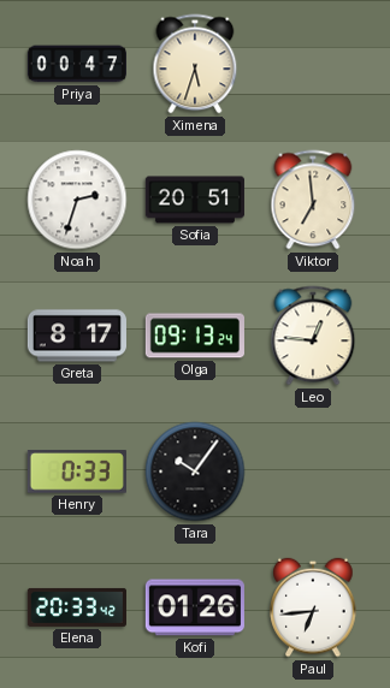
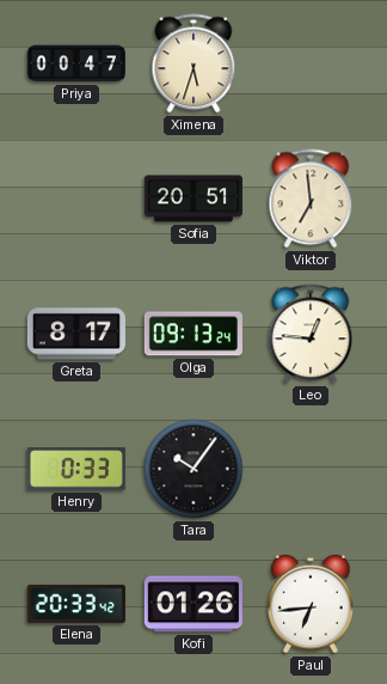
Noah: 2:33 -> none (77, 200)
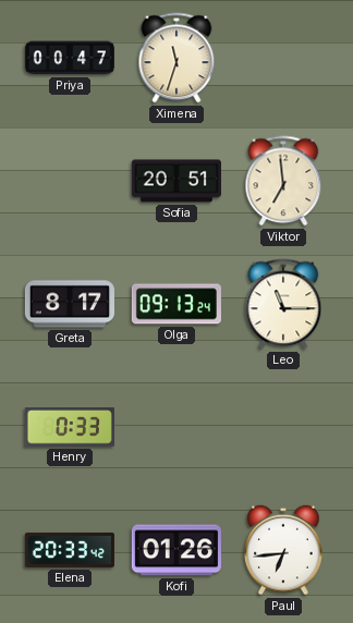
Ximena: 5:33 -> 11:33 (176, 58)
Leo: 12:46 -> 11:15 (283, 304)
Tara: 10:06 -> none (193, 469)
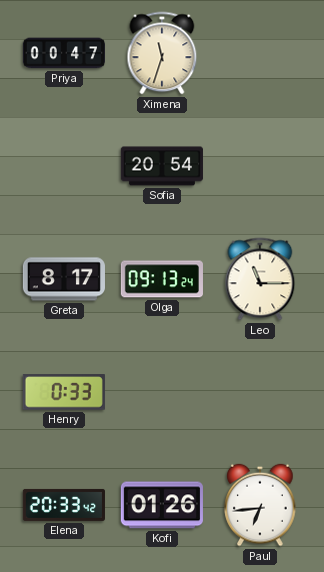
Sofia: 20:51 -> 20:54 (162, 166)
Viktor: 6:59 -> none (283, 181)
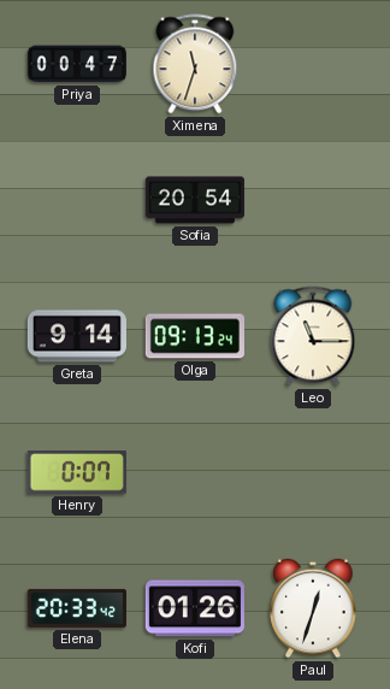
Greta: 8:17 -> 9:14 (77, 336)
Henry: 0:33 -> 0:07 (77, 472)
Paul: 6:44 -> 12:33 (313, 608)
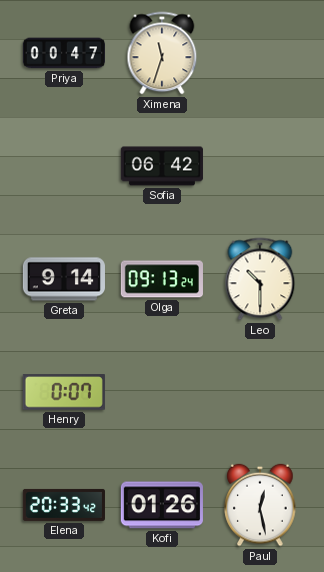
Sofia: 20:54 -> 06:42 (162, 166)
Leo: 11:15 -> 10:30 (260, 279)
Paul: 12:33 -> 12:28 (260, 505)
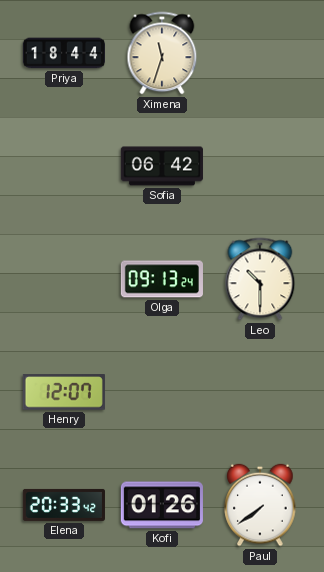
Priya: 00:47 -> 18:44 (64, 53)
Greta: 9:14 -> none (64, 279)
Henry: 0:07 -> 12:07 (64, 392)
Paul: 12:28 -> 7:39 (260, 505)
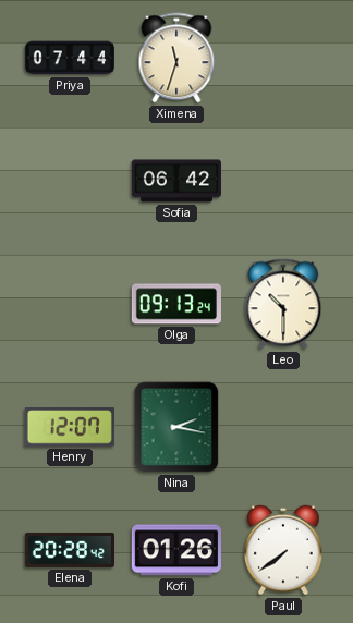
Priya: 18:44 -> 07:44 (70, 58)
Nina: none -> 2:17 (176, 427)
Elena: 20:33 -> 20:28 (70, 550)
